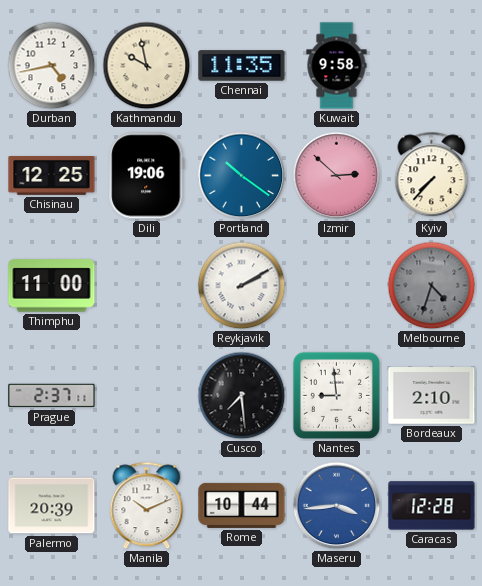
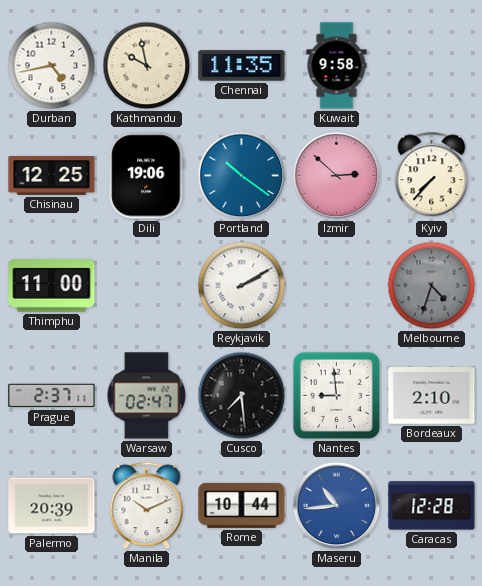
Warsaw: none -> 02:47 (146, 396)
Maseru: 3:44 -> 10:44 (337, 506)
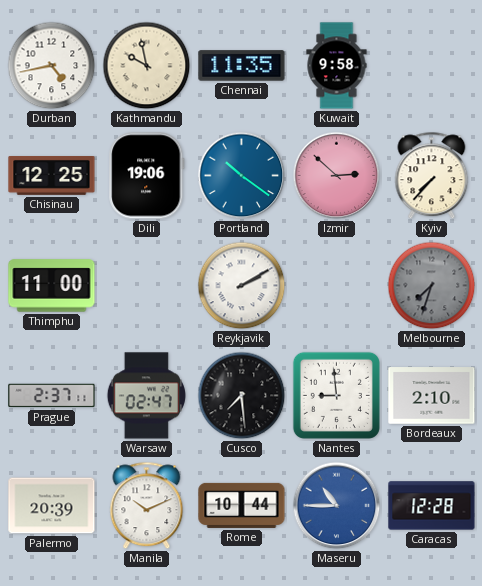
Melbourne: 4:33 -> 7:33 (432, 286)
Maseru: 10:44 -> 10:45 (337, 506)
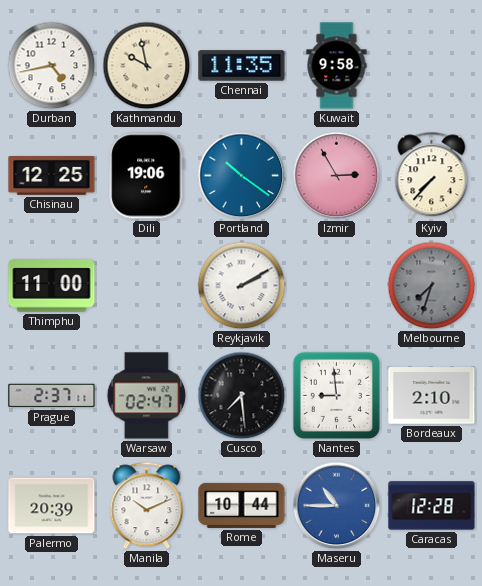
Izmir: 2:52 -> 2:55 (337, 176)
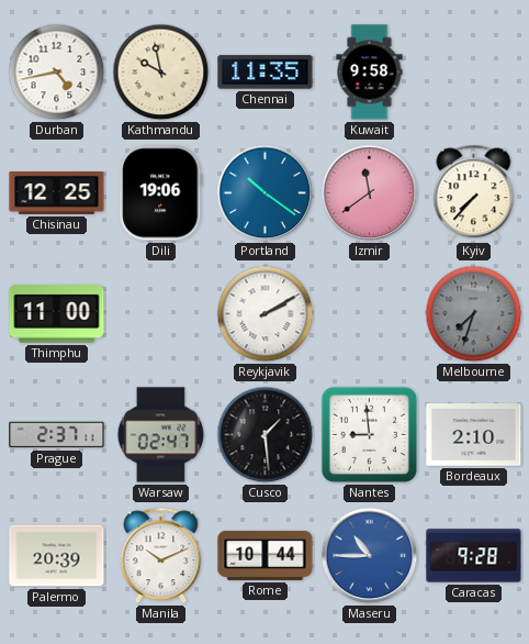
Izmir: 2:55 -> 11:39 (370, 193)
Cusco: 7:29 -> 1:29 (266, 435)
Caracas: 12:28 -> 9:28 (474, 556)
